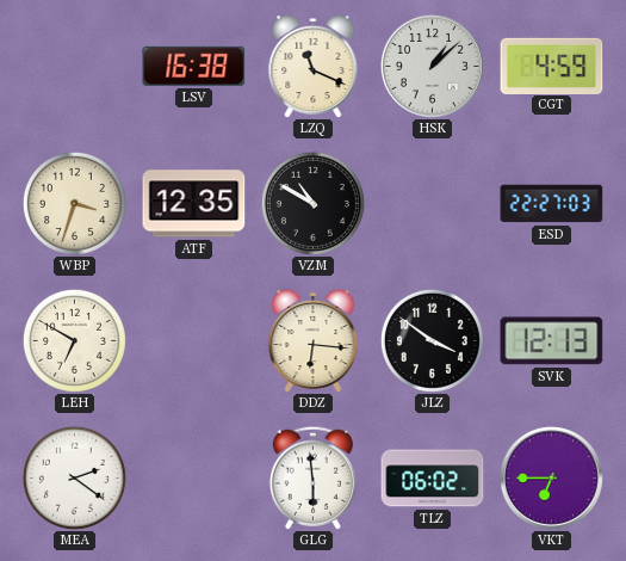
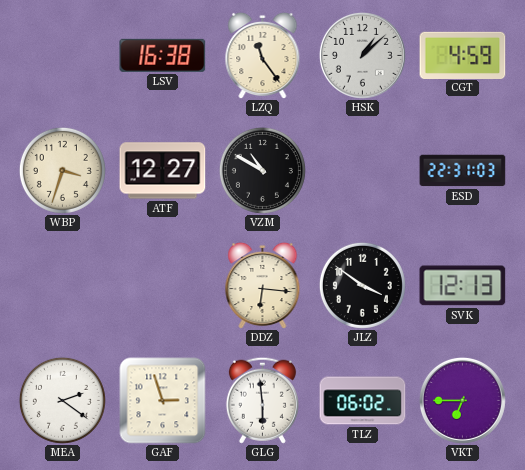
LZQ: 11:19 -> 11:24 (263, 55)
ATF: 12:35 -> 12:27 (163, 171)
ESD: 22:27 -> 22:31 (463, 171)
LEH: 6:50 -> none (74, 340)
GAF: none -> 2:57 (163, 401)
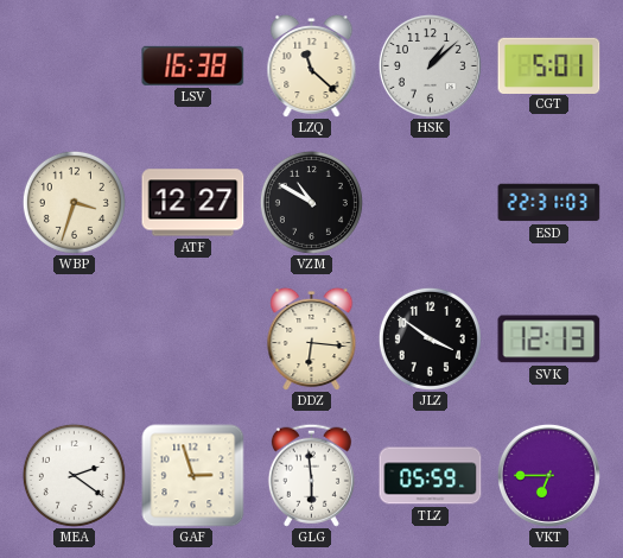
LZQ: 11:24 -> 11:22 (312, 65)
CGT: 4:59 -> 5:01 (549, 65)
TLZ: 06:02 -> 05:59 (431, 476)
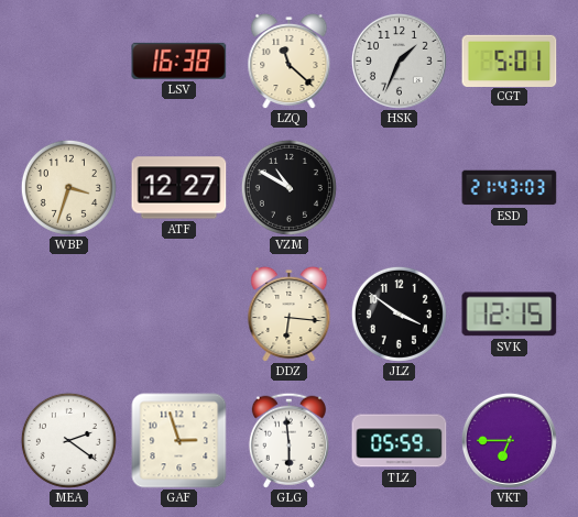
HSK: 1:08 -> 1:34 (399, 61)
ESD: 22:31 -> 21:43 (510, 188)
SVK: 12:13 -> 12:15 (510, 315)
